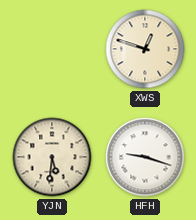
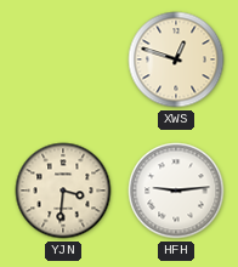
YJN: 5:31 -> 3:31 (63, 191)
HFH: 9:18 -> 9:14 (176, 191)
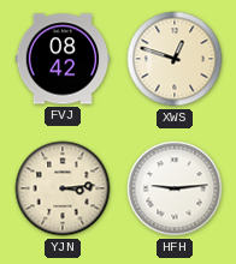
FVJ: none -> 08:42 (63, 59)
YJN: 3:31 -> 3:14 (63, 188)
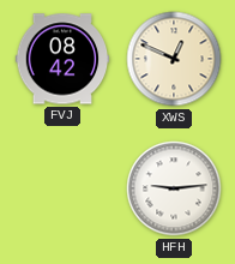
XWS: 12:48 -> 12:49 (174, 59)
YJN: 3:14 -> none (63, 188)
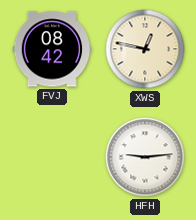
XWS: 12:49 -> 12:47 (145, 49)
